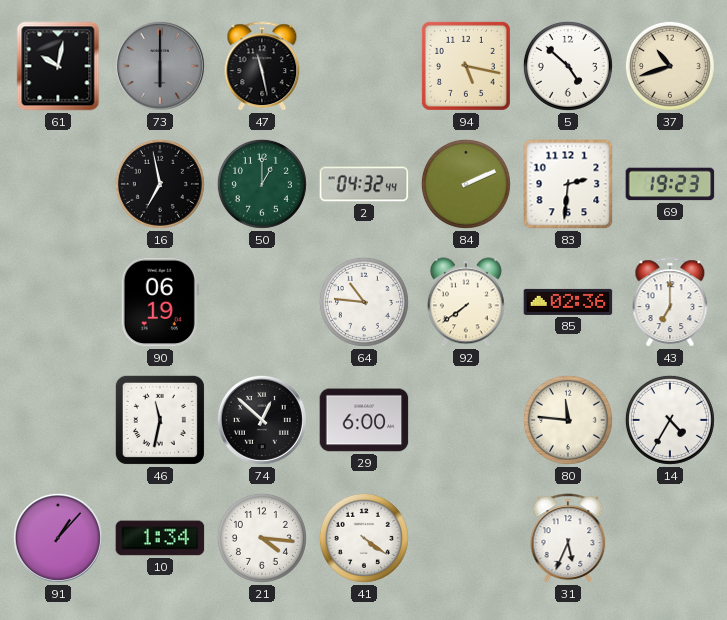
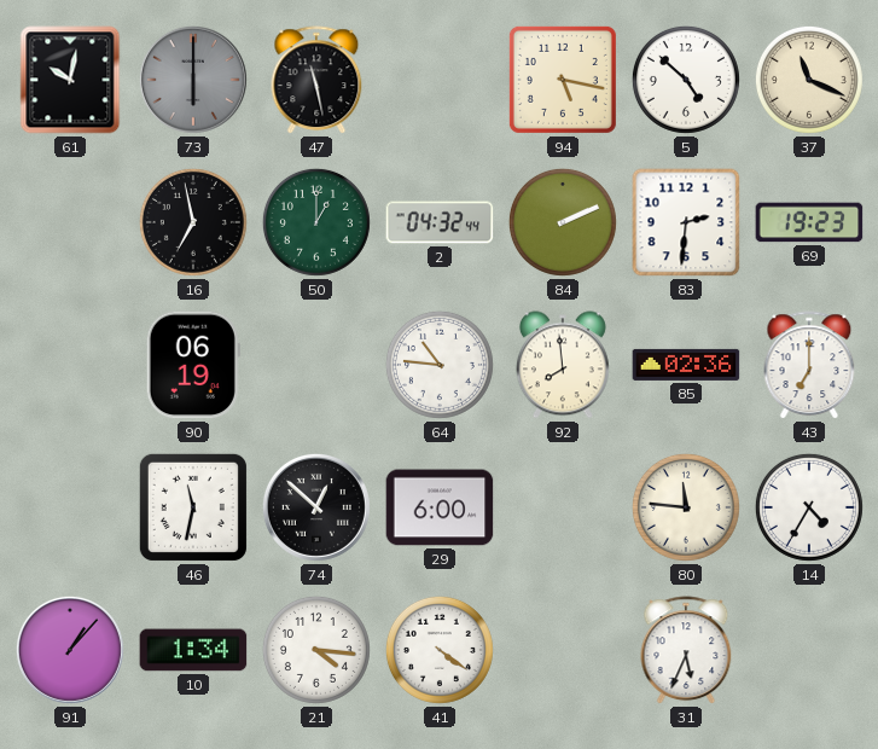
37: 10:42 -> 11:19 (809, 80)
92: 7:39 -> 7:59 (563, 365)
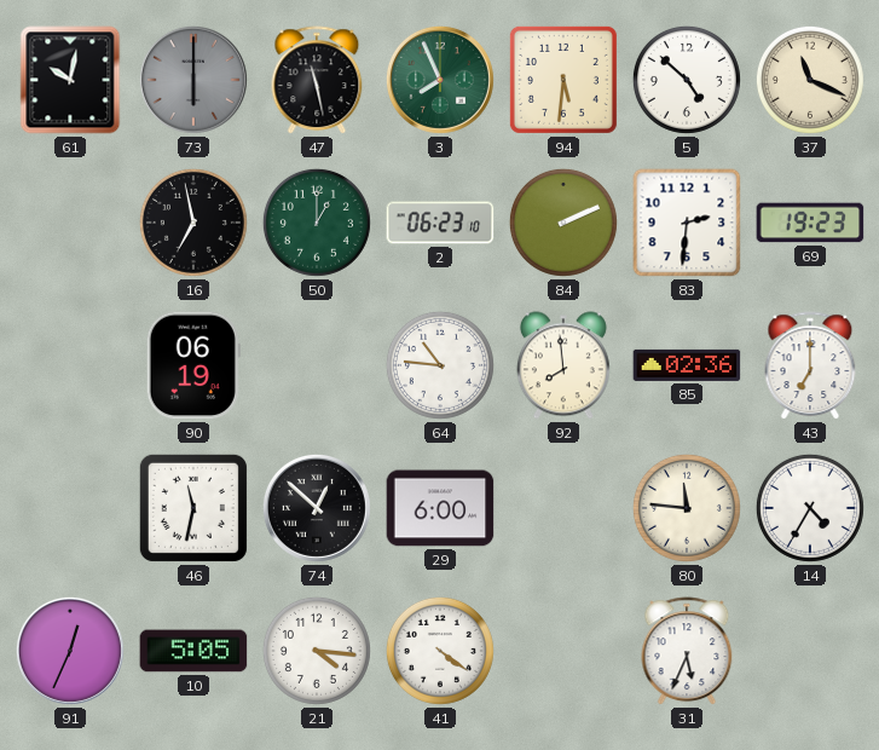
3: none -> 7:56 (440, 80)
94: 5:17 -> 5:31 (563, 80)
2: 04:32 -> 06:23 (440, 223)
91: 1:07 -> 12:34 (70, 651)
10: 1:34 -> 5:05 (193, 651)
